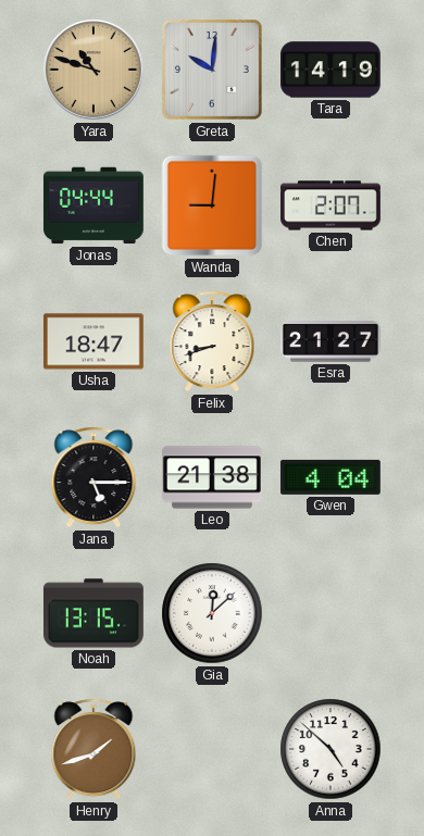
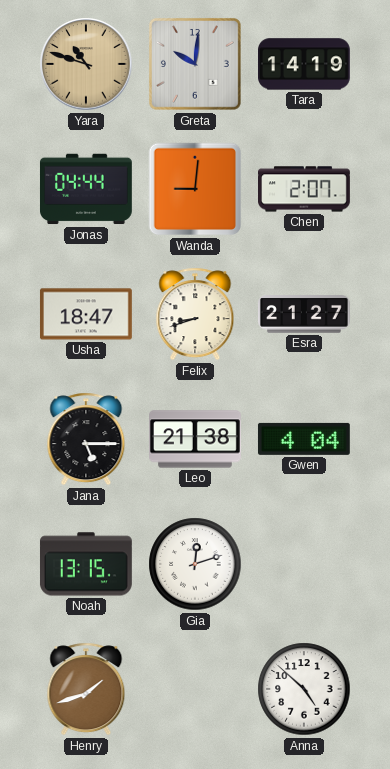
Gia: 12:08 -> 12:12 (195, 564)
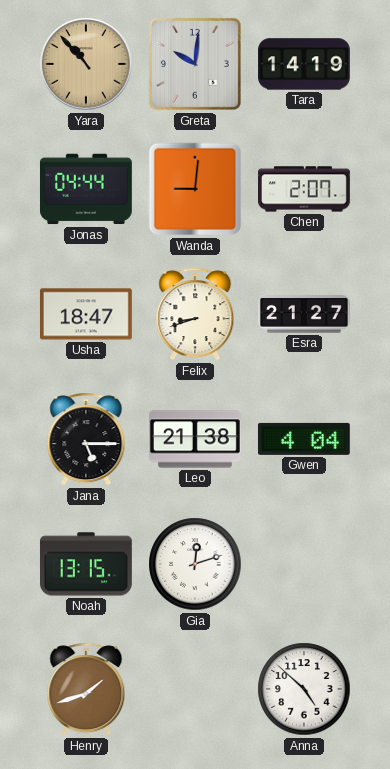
Yara: 10:48 -> 10:53 (86, 64)
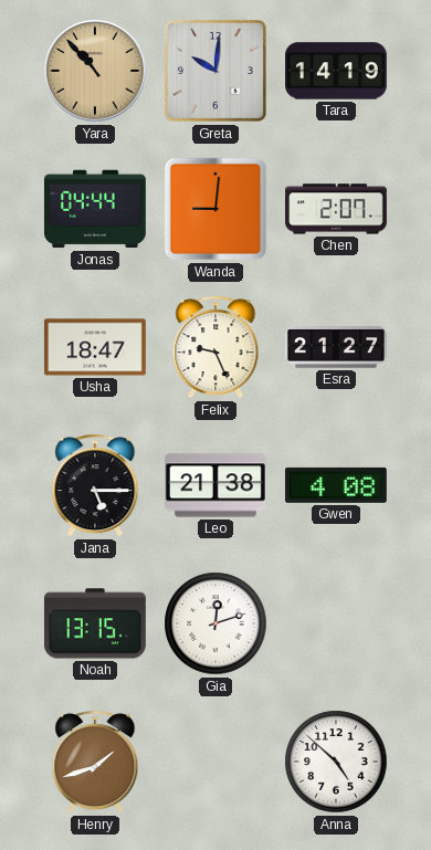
Felix: 8:42 -> 9:26 (215, 347)
Gwen: 4:04 -> 4:08 (336, 485)
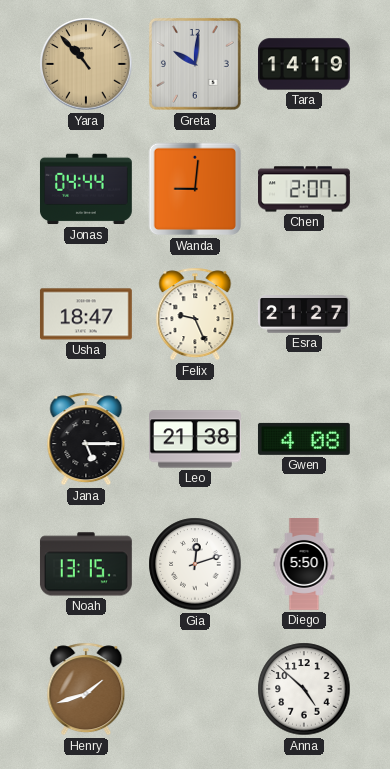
Diego: none -> 5:50 (304, 565)
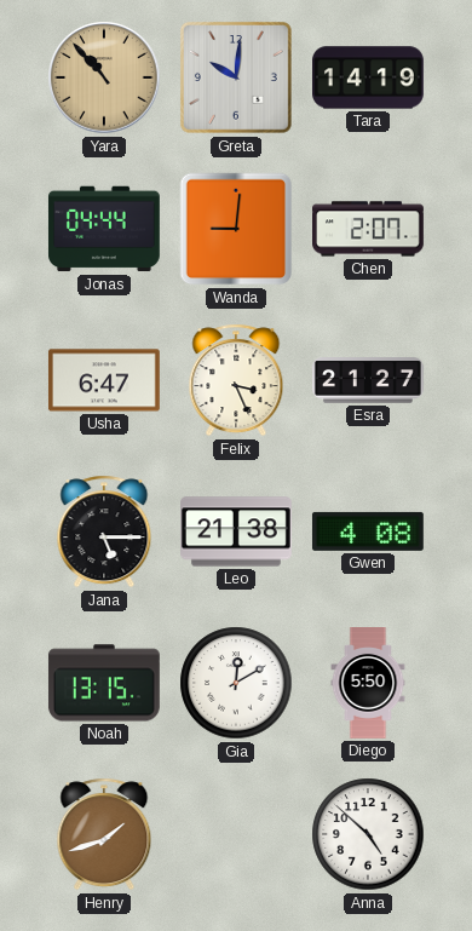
Usha: 18:47 -> 6:47 (104, 380)
Felix: 9:26 -> 3:26 (236, 380)
Gia: 12:12 -> 12:10 (236, 683)
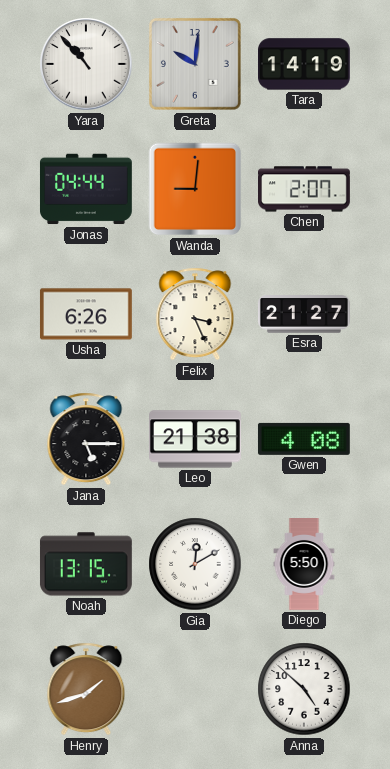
Yara dial: champagne -> white (86, 64)
Usha: 6:47 -> 6:26 (86, 314)
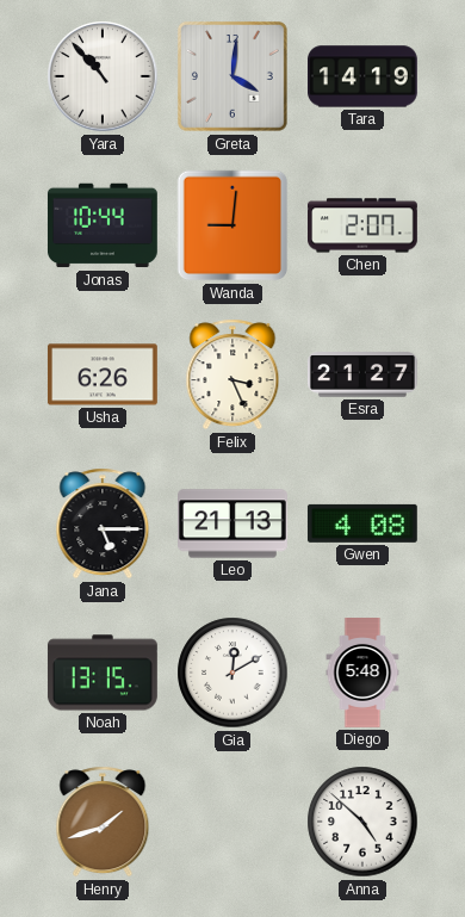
Greta: 10:01 -> 4:01 (232, 76)
Jonas: 04:44 -> 10:44 (103, 225)
Leo: 21:38 -> 21:13 (234, 523)
Diego: 5:50 -> 5:48 (362, 674)
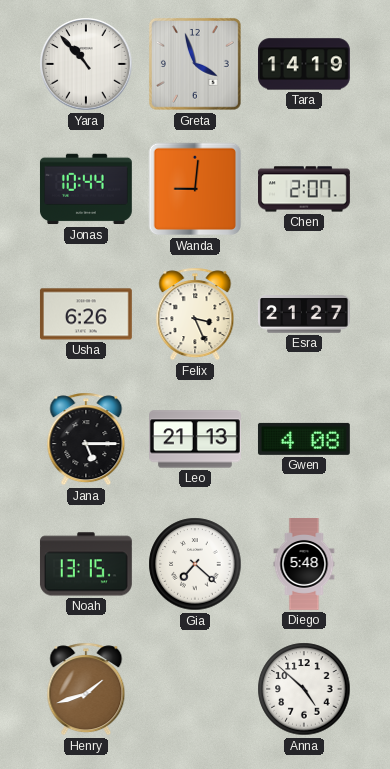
Greta: 4:01 -> 3:57 (195, 64)
Gia: 12:10 -> 7:22 (195, 564)
